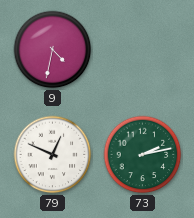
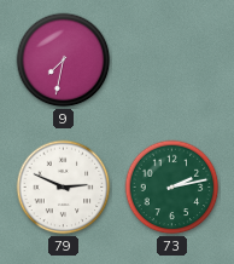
9: 4:32 -> 7:32 (64, 61)
79: 12:49 -> 2:49 (64, 188)
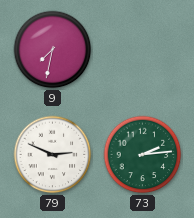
73: 2:13 -> 2:14 (143, 155)
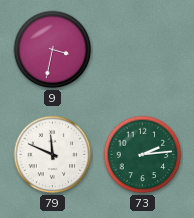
9: 7:32 -> 3:32 (53, 50)
79: 2:49 -> 11:49 (53, 155)
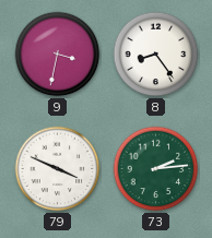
8: none -> 8:24 (156, 55)
79: 11:49 -> 3:49 (58, 169)
